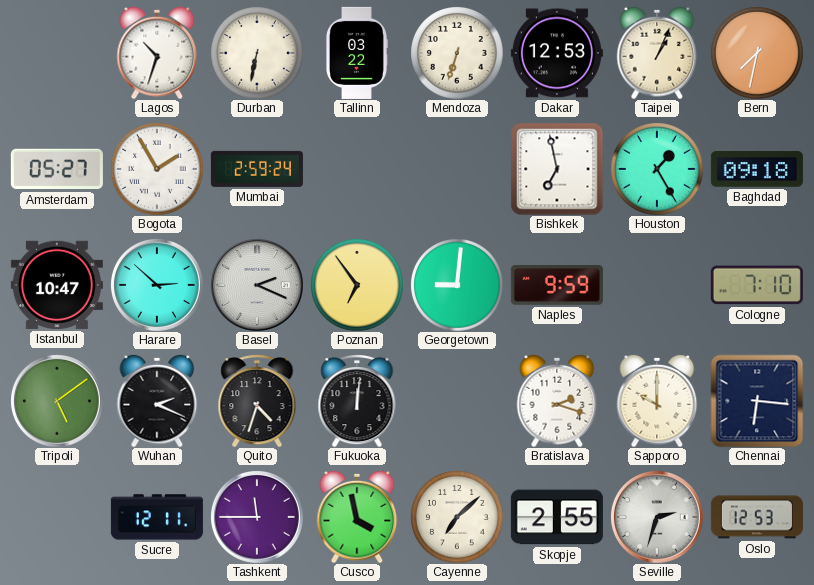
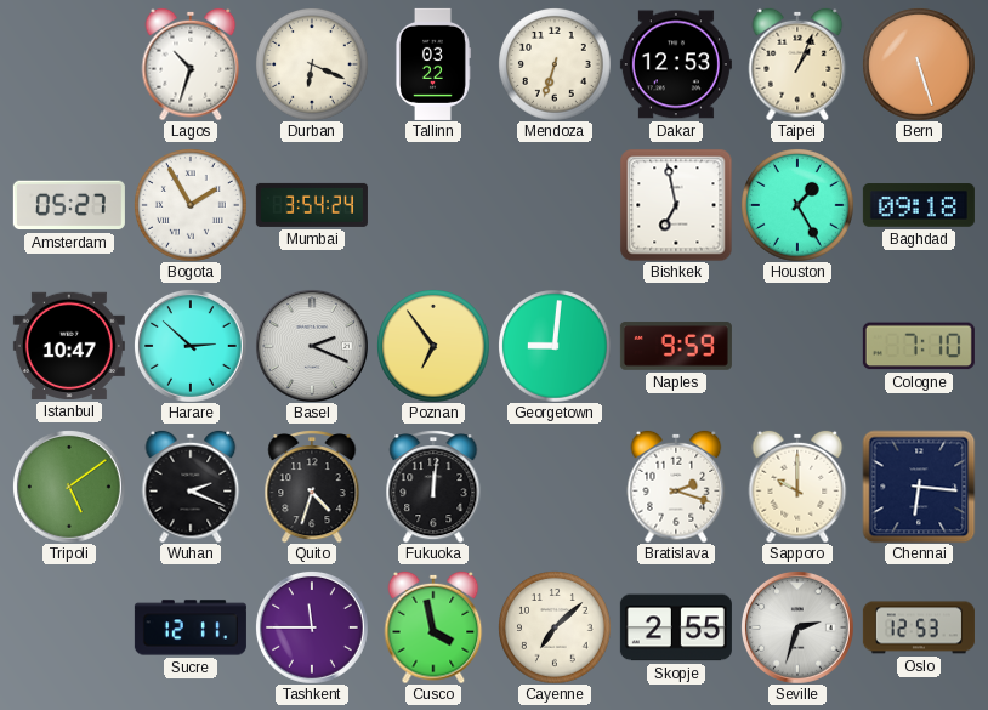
Durban: 6:32 -> 6:19 (312, 64)
Bern: 7:32 -> 5:27 (919, 64)
Mumbai: 2:59 -> 3:54 (312, 205)
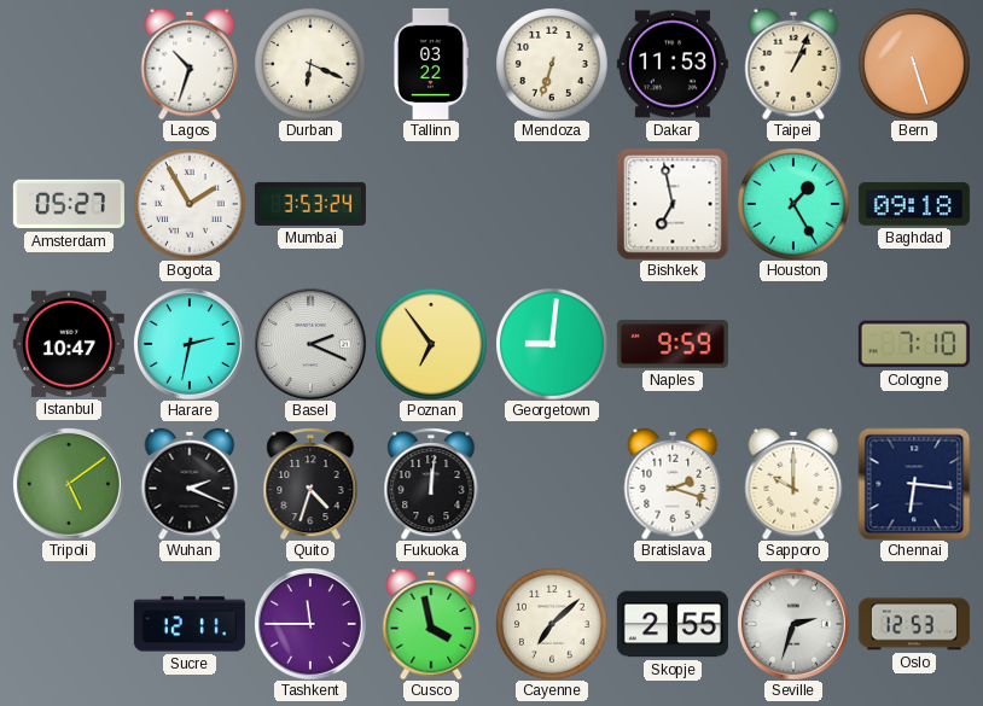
Dakar: 12:53 -> 11:53 (673, 64)
Mumbai: 3:54 -> 3:53 (310, 204)
Harare: 2:52 -> 2:32 (190, 344)
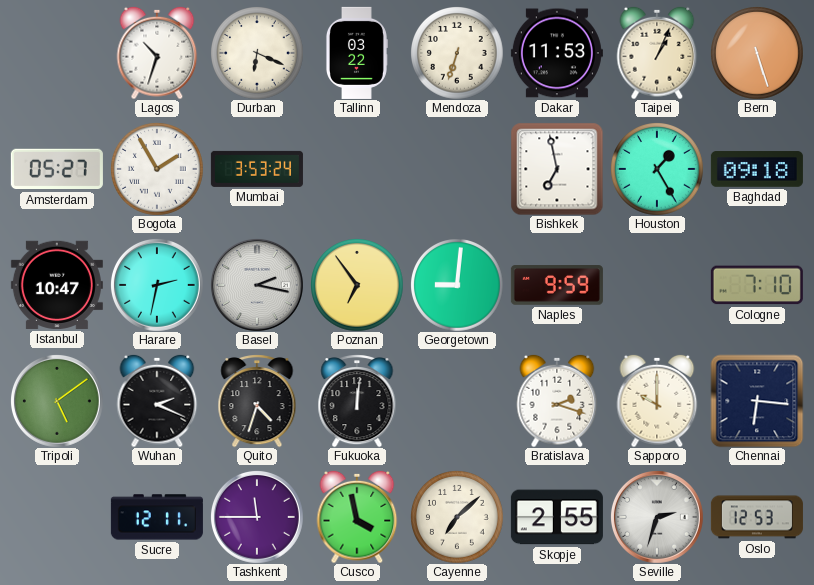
Basel: 2:19 -> 2:17 (257, 285)
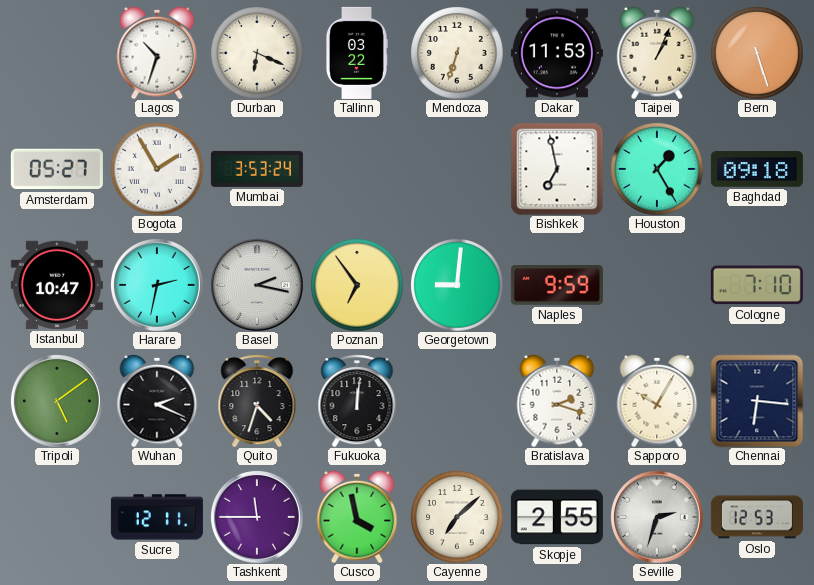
Sapporo: 10:00 -> 10:05 (657, 401)
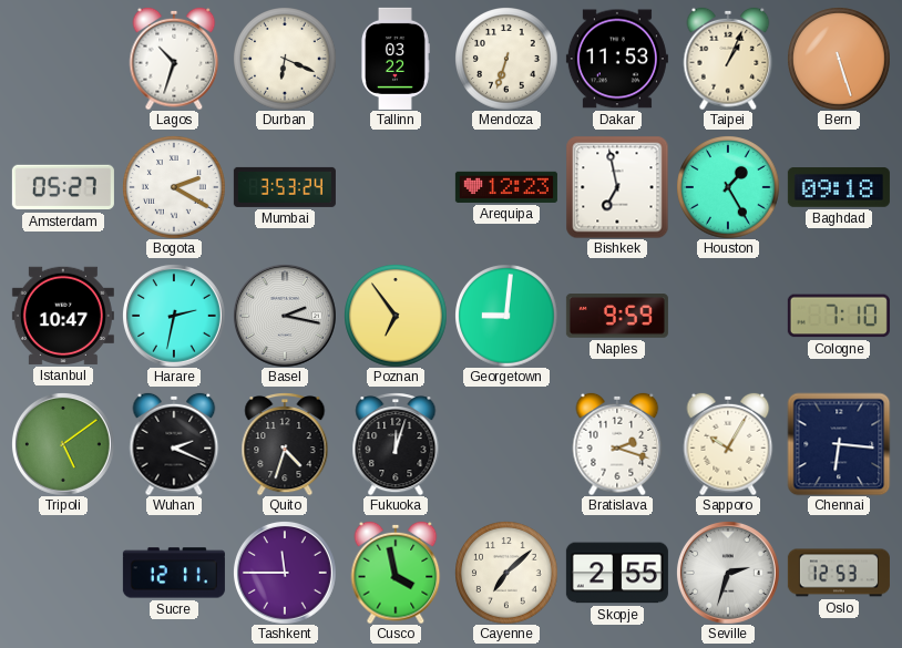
Bogota: 1:55 -> 2:20 (174, 187)
Arequipa: none -> 12:23 (506, 187)
Fukuoka: 12:01 -> 12:03 (396, 444)
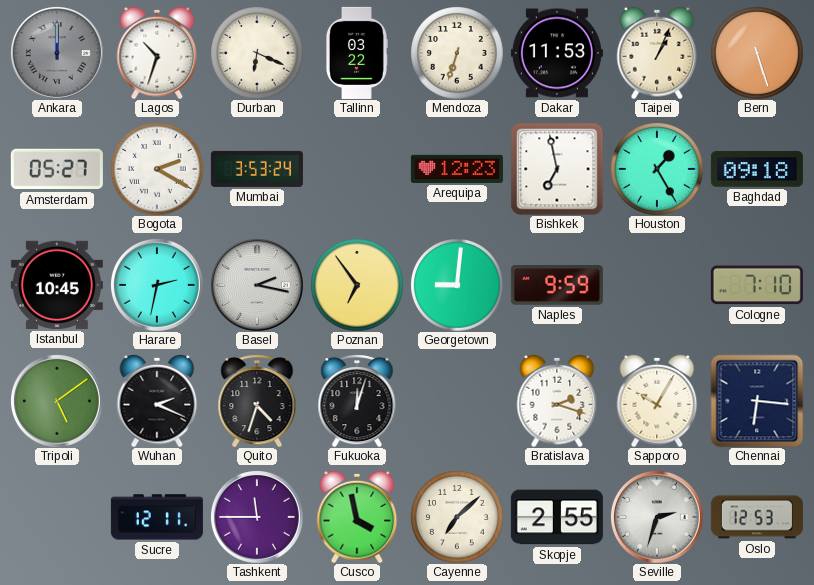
Ankara: none -> 12:00 (57, 53)
Istanbul: 10:47 -> 10:45 (57, 285)
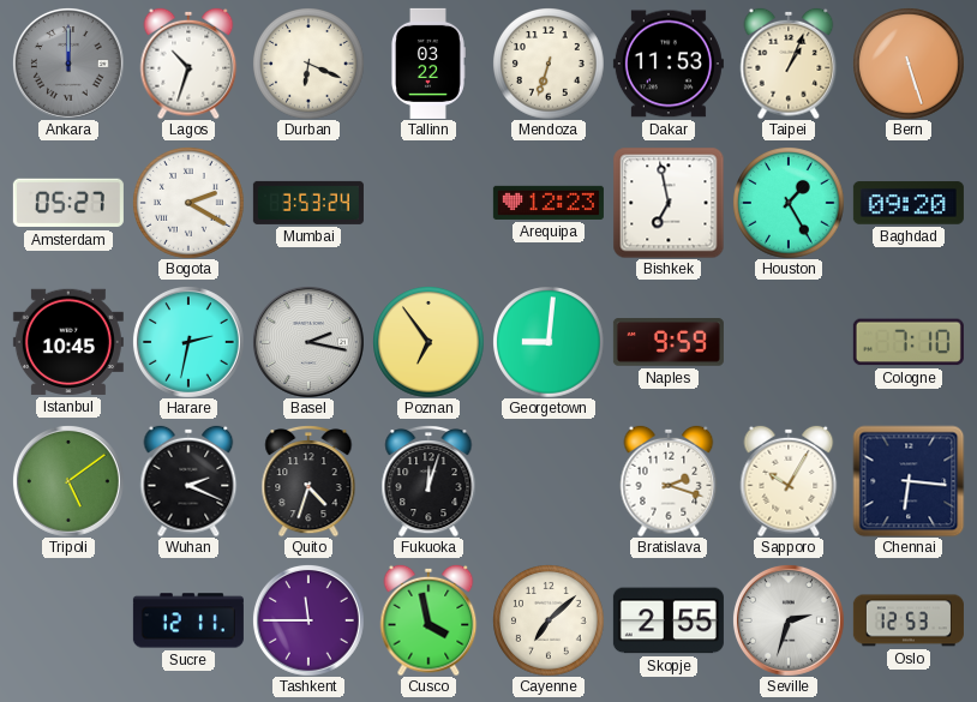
Baghdad: 09:18 -> 09:20 (909, 203)
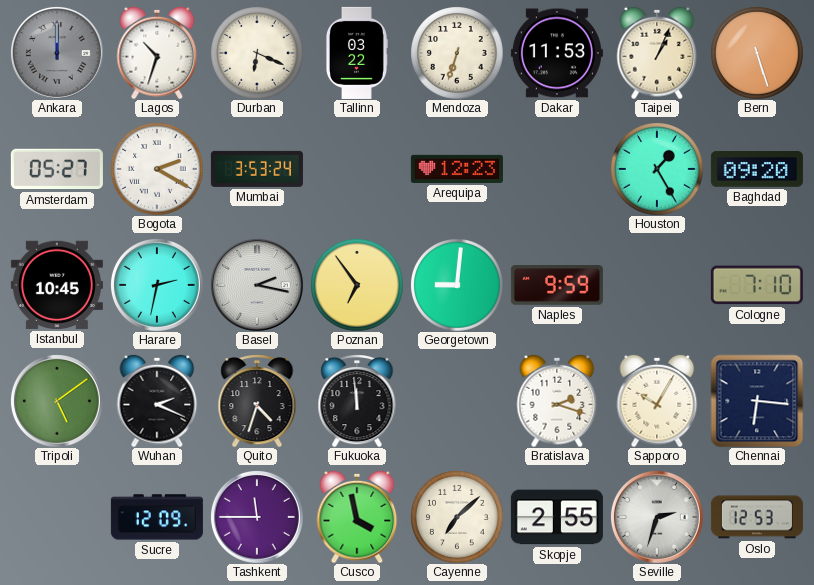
Bishkek: 6:58 -> none (669, 203)
Fukuoka: 12:03 -> 11:59 (357, 401)
Sucre: 12:11 -> 12:09 (157, 517)
